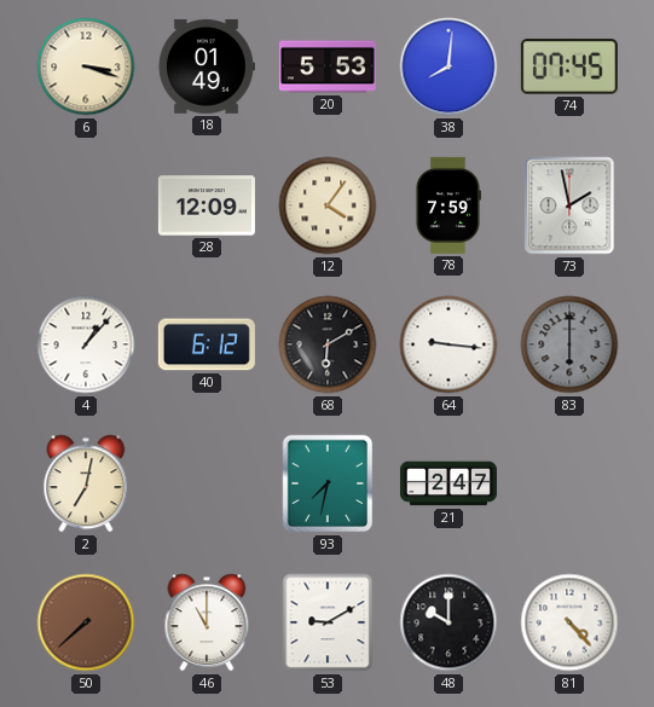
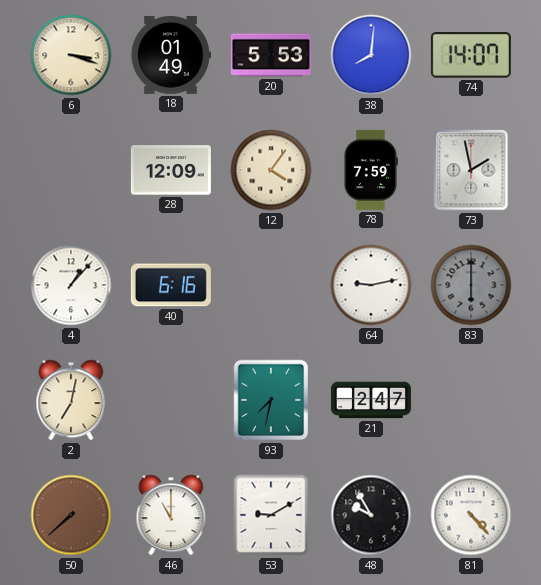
74: 07:45 -> 14:07 (471, 56)
40: 6:12 -> 6:16 (171, 285)
68: 6:10 -> none (328, 344)
64: 9:16 -> 9:13 (371, 285)
48: 10:00 -> 9:55 (371, 515)
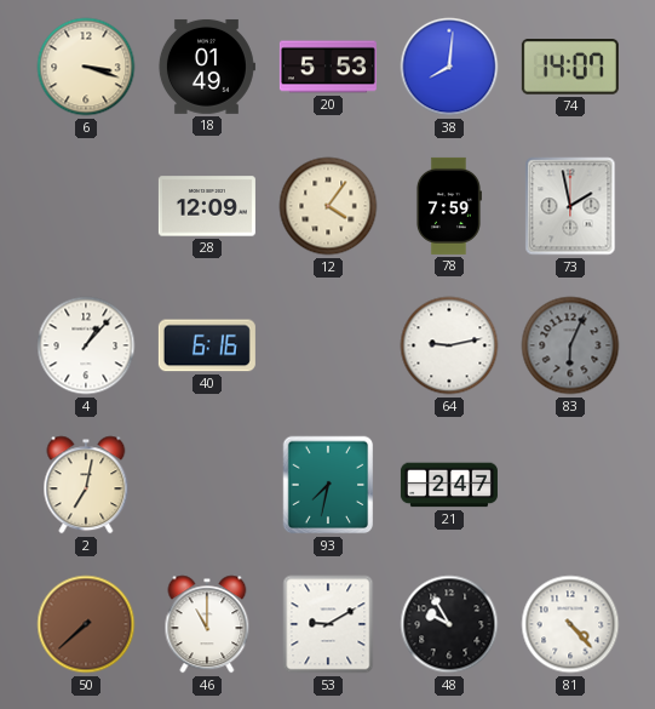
83: 6:00 -> 6:04 (570, 345)
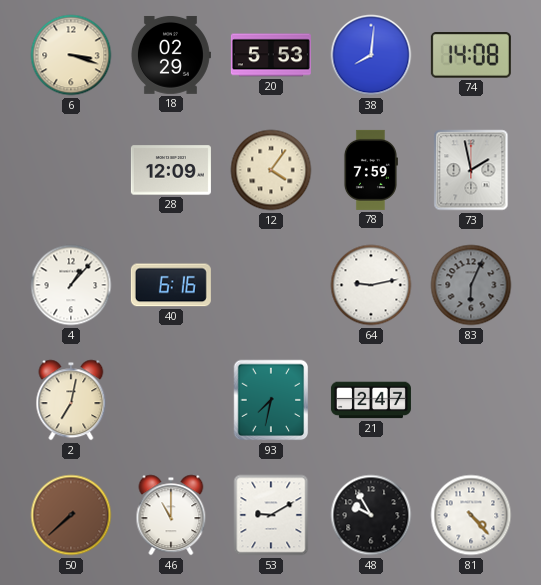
18: 01:49 -> 02:29 (170, 55)
74: 14:07 -> 14:08 (471, 56)
